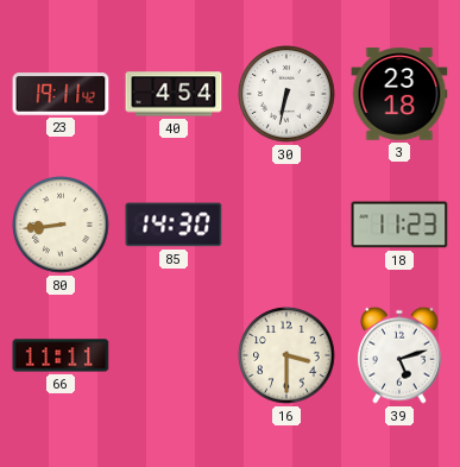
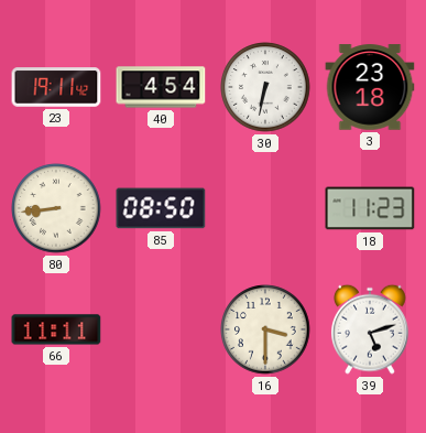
85: 14:30 -> 08:50 (161, 208)
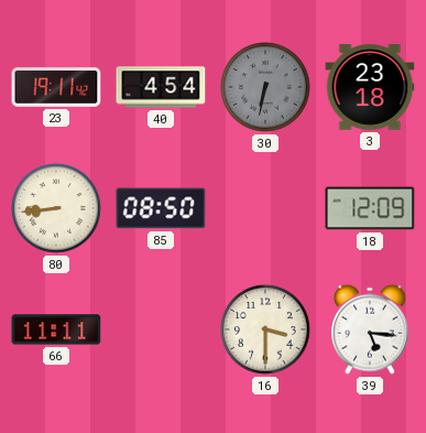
30 dial: white -> grey (265, 87)
18: 11:23 -> 12:09 (370, 208)
39: 5:12 -> 5:16 (371, 329)
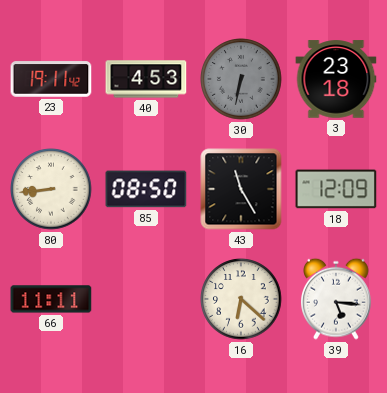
40: 4:54 -> 4:53 (146, 79)
43: none -> 11:25 (241, 189)
16: 3:30 -> 6:22 (241, 299)
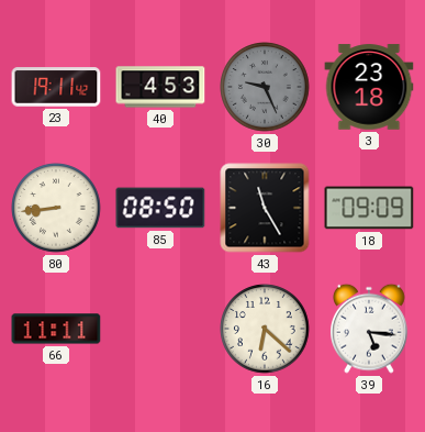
30: 6:32 -> 9:26 (265, 87)
18: 12:09 -> 09:09 (369, 208)
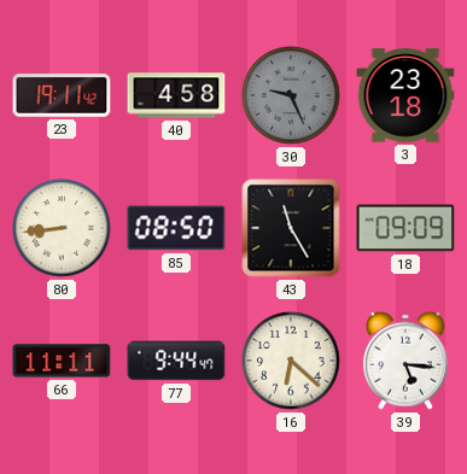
40: 4:53 -> 4:58 (176, 95)
77: none -> 9:44 (176, 361)
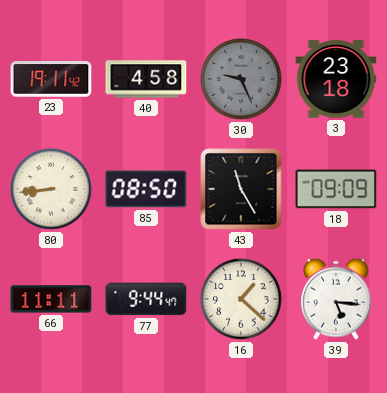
16: 6:22 -> 1:22 (241, 299)
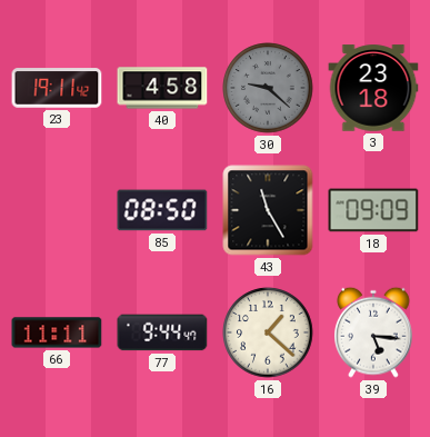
30: 9:26 -> 9:22 (268, 88)
80: 8:44 -> none (51, 189)
